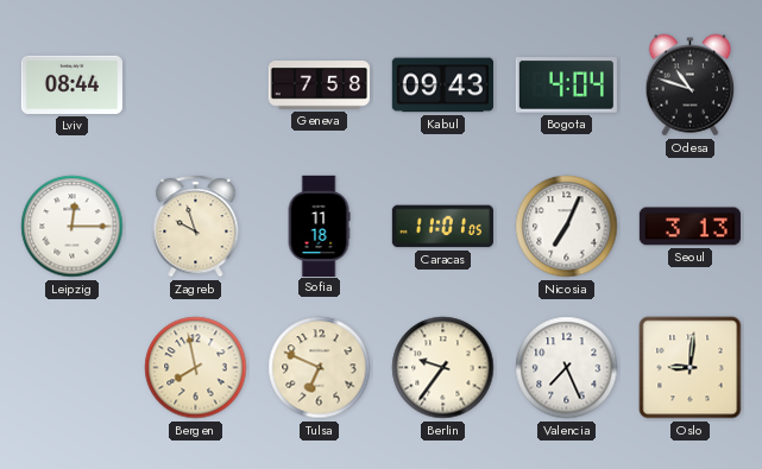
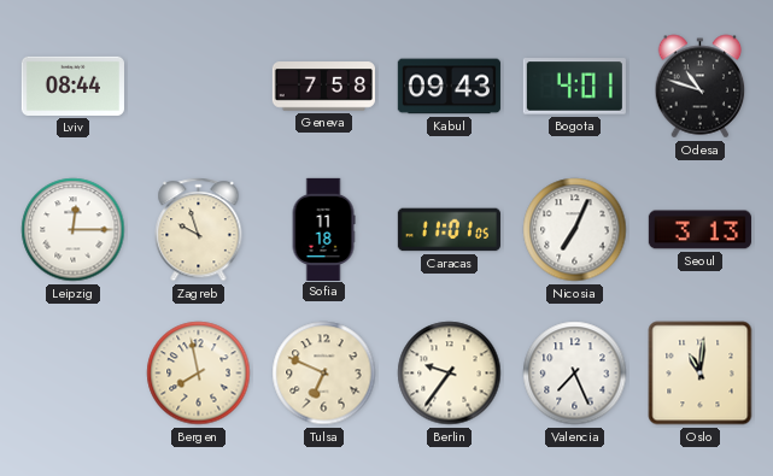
Bogota: 4:04 -> 4:01 (574, 87)
Oslo: 9:01 -> 11:01 (701, 374)
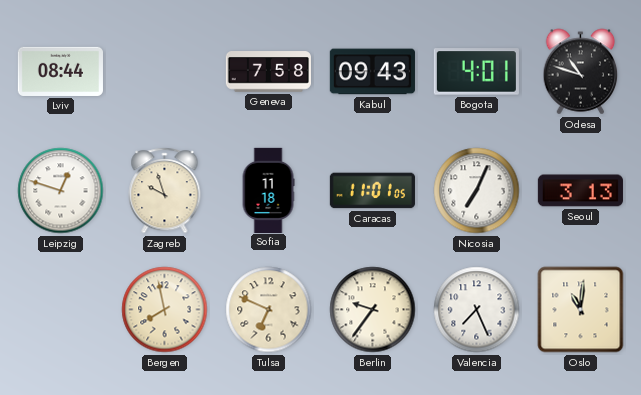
Leipzig: 12:15 -> 12:48 (61, 191)
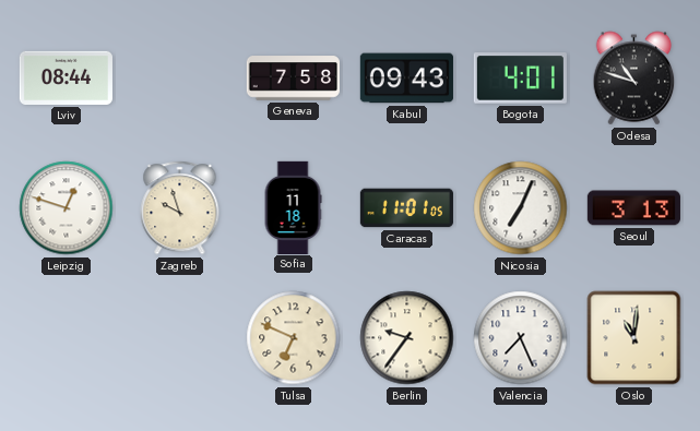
Bergen: 7:58 -> none (165, 310)
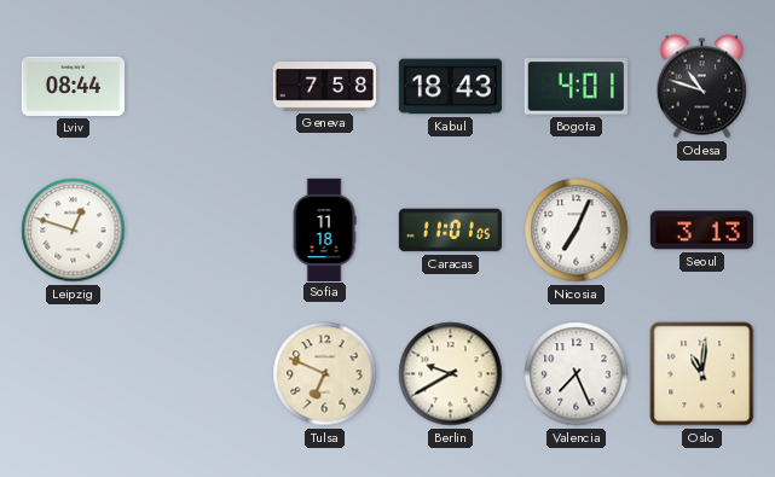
Kabul: 09:43 -> 18:43 (450, 87)
Zagreb: 9:57 -> none (180, 208)
Berlin: 9:36 -> 9:40 (451, 374)
